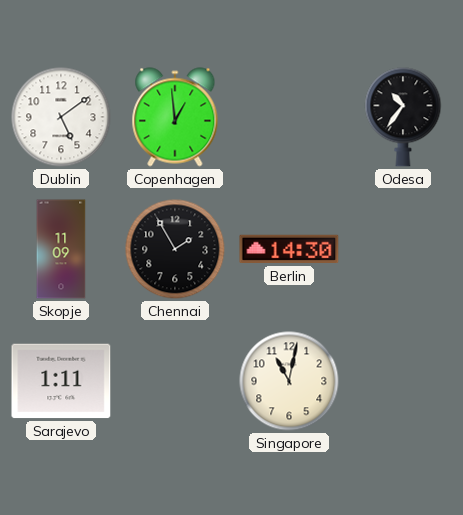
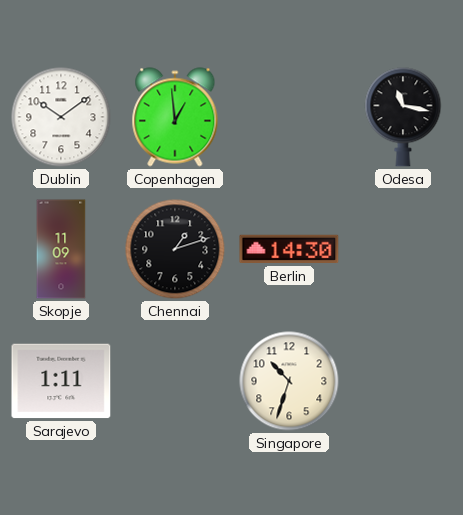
Dublin: 5:09 -> 10:09 (61, 117)
Odesa: 10:36 -> 11:17 (403, 117)
Chennai: 1:55 -> 1:12 (175, 249)
Singapore: 11:02 -> 10:33 (289, 381)
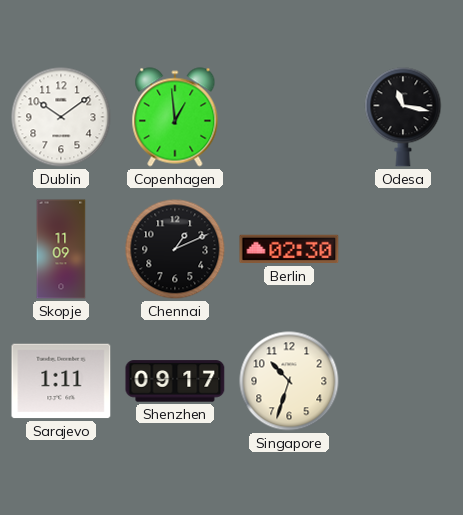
Chennai: 1:12 -> 1:11 (175, 249)
Berlin: 14:30 -> 02:30 (289, 249)
Shenzhen: none -> 09:17 (175, 381)
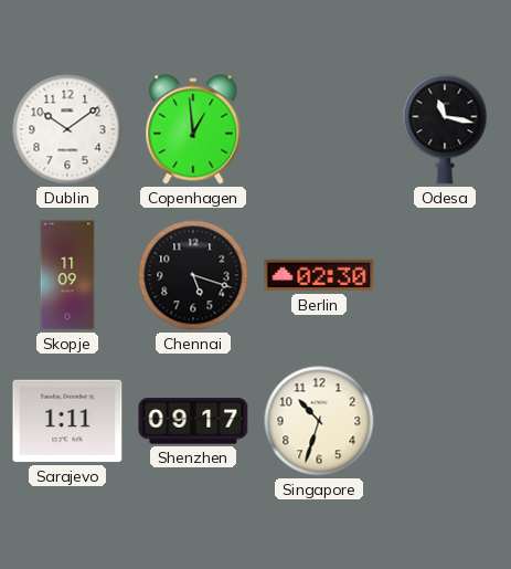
Chennai: 1:11 -> 5:18 (193, 275)
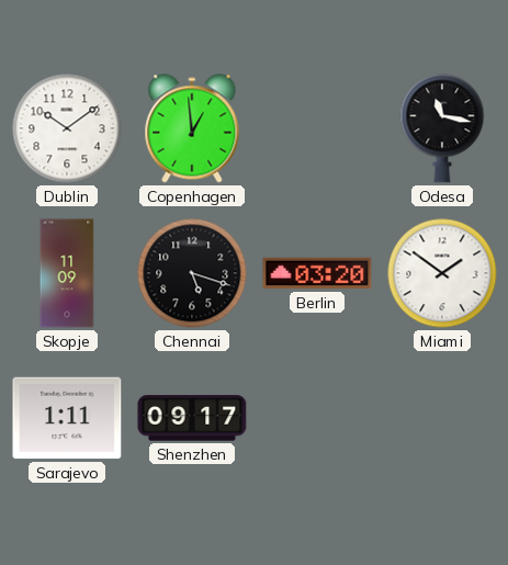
Berlin: 02:30 -> 03:20 (317, 273)
Miami: none -> 1:51 (442, 273)
Singapore: 10:33 -> none (319, 421)
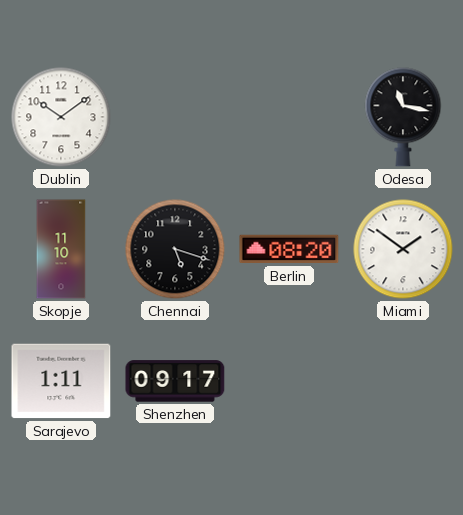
Copenhagen: 12:59 -> none (192, 128)
Skopje: 11:09 -> 11:10 (61, 249)
Berlin: 03:20 -> 08:20 (289, 249)
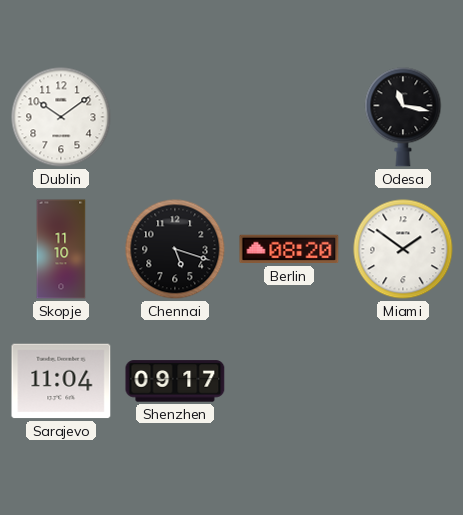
Sarajevo: 1:11 -> 11:04 (61, 381)
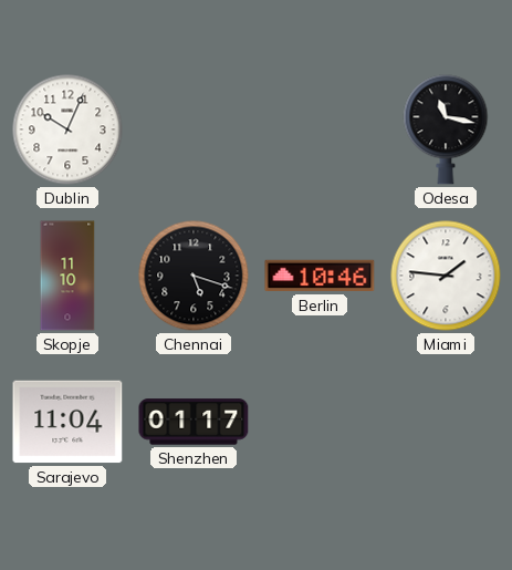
Dublin: 10:09 -> 10:04 (67, 129)
Berlin: 08:20 -> 10:46 (320, 276)
Miami: 1:51 -> 1:46 (446, 276)
Shenzhen: 09:17 -> 01:17 (194, 422)
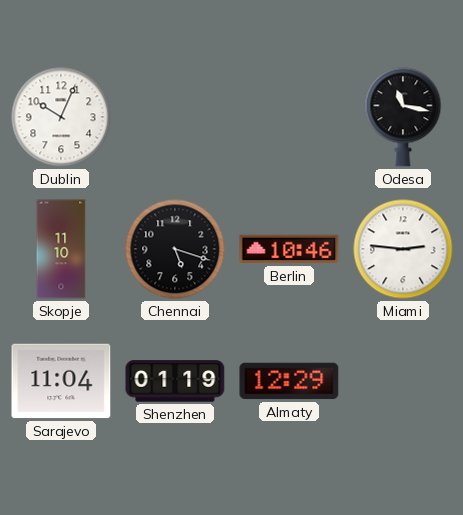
Miami: 1:46 -> 2:46 (403, 249)
Shenzhen: 01:17 -> 01:19 (175, 381)
Almaty: none -> 12:29 (289, 381)
